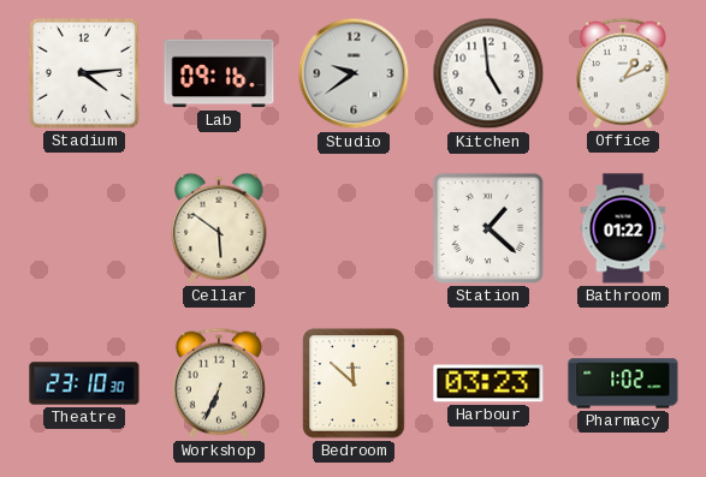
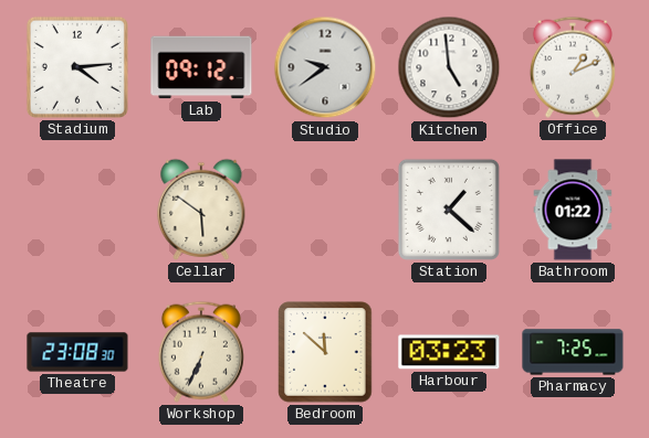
Lab: 09:16 -> 09:12 (201, 67)
Theatre: 23:10 -> 23:08 (77, 352)
Pharmacy: 1:02 -> 7:25 (573, 352)
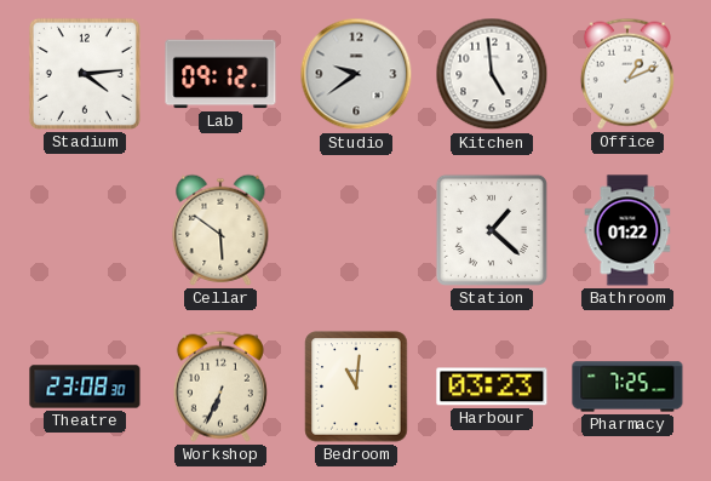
Bedroom: 11:52 -> 11:01 (356, 386)
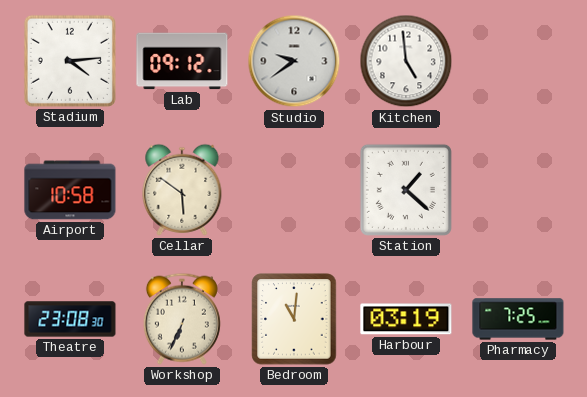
Office: 1:11 -> none (627, 74)
Airport: none -> 10:58 (70, 190)
Bathroom: 01:22 -> none (627, 230)
Harbour: 03:23 -> 03:19 (406, 319)
